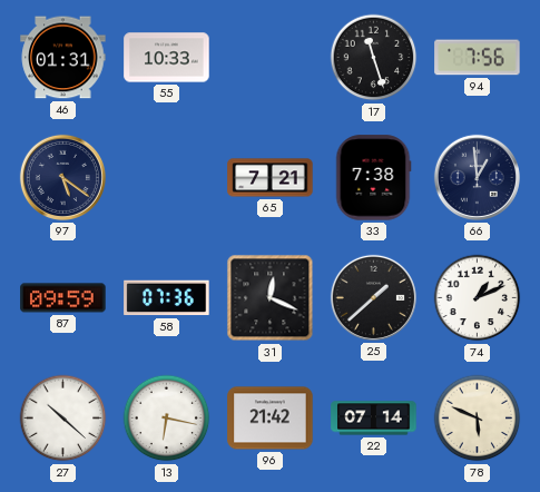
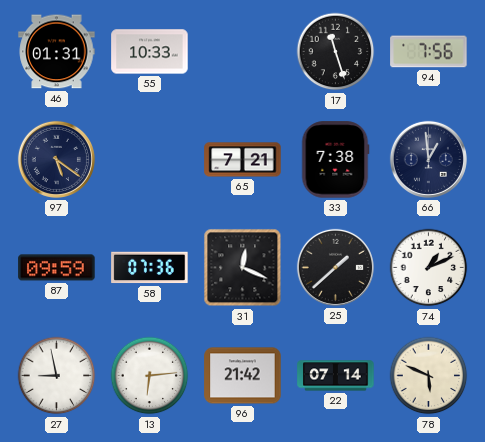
27: 10:22 -> 8:58 (57, 376)
13: 6:17 -> 6:14 (150, 376)
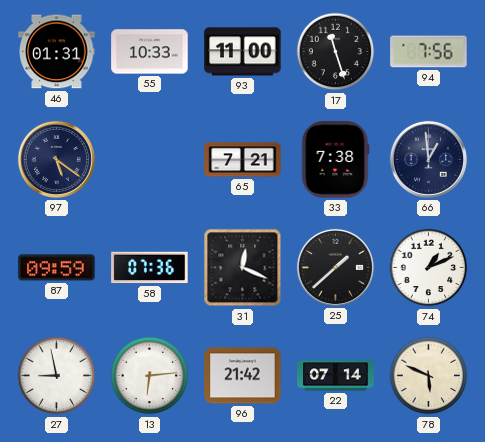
93: none -> 11:00 (243, 52)
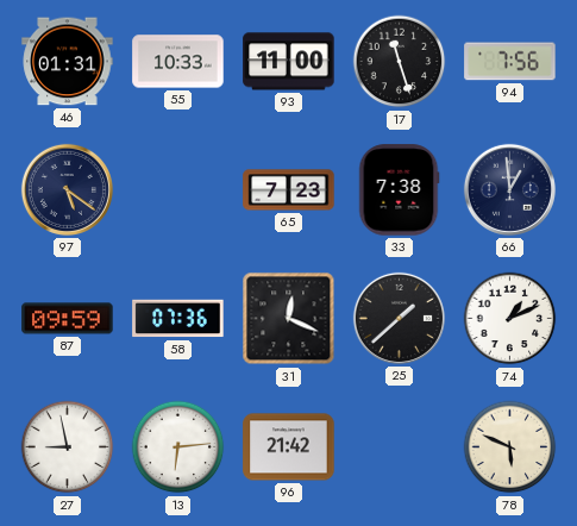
65: 7:21 -> 7:23 (289, 190)
22: 07:14 -> none (336, 376)
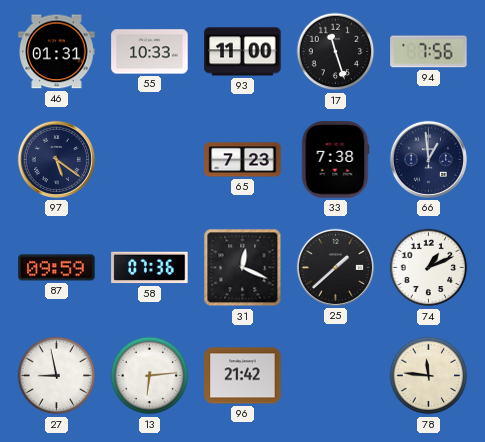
78: 5:49 -> 11:46 (429, 376)
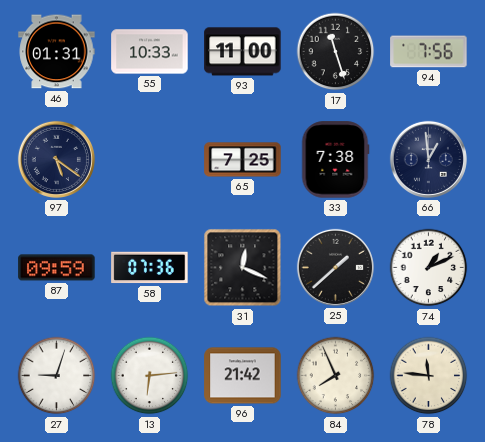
65: 7:23 -> 7:25 (243, 160)
27: 8:58 -> 9:03 (57, 376)
84: none -> 7:56 (336, 376)
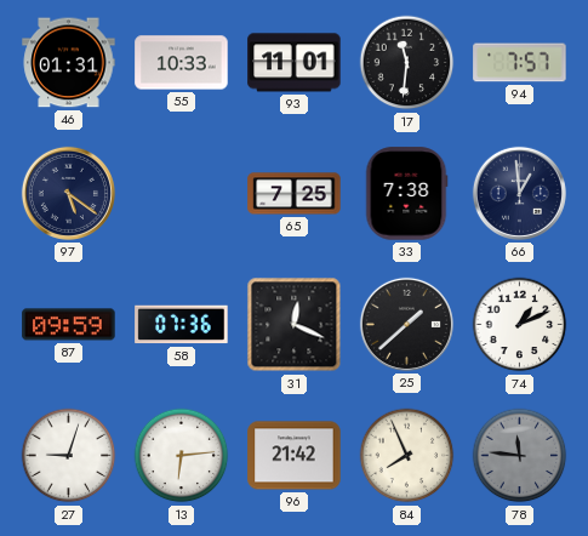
93: 11:00 -> 11:01 (295, 63)
17: 11:27 -> 11:31 (407, 63)
94: 7:56 -> 7:57 (520, 63)
78 dial: cream -> grey (520, 456)
